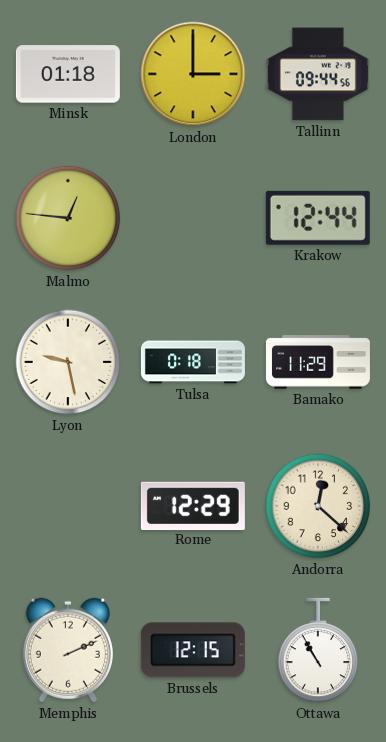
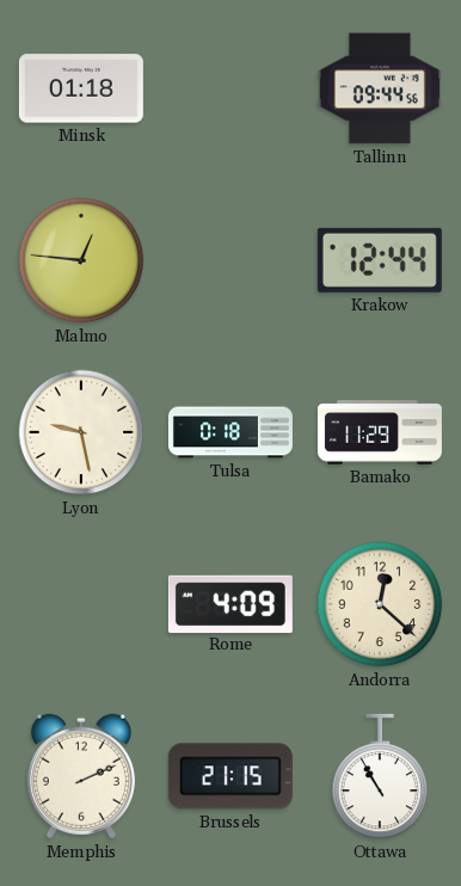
London: 3:00 -> none (193, 74)
Rome: 12:29 -> 4:09 (230, 603)
Brussels: 12:15 -> 21:15 (230, 776)
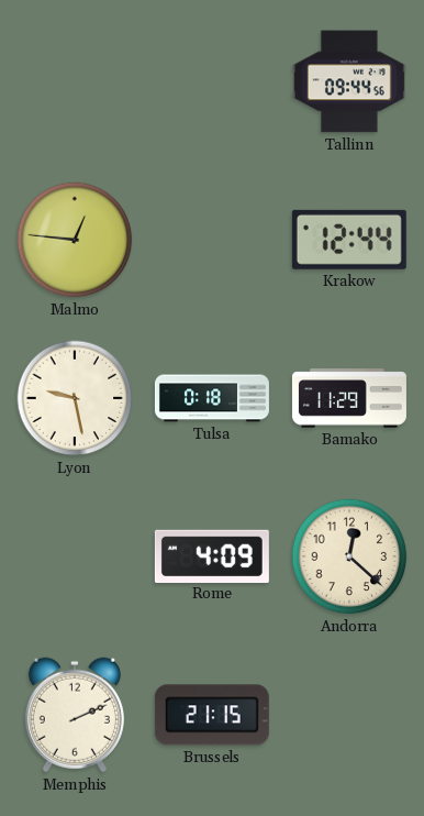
Minsk: 01:18 -> none (81, 88)
Ottawa: 10:55 -> none (380, 776)
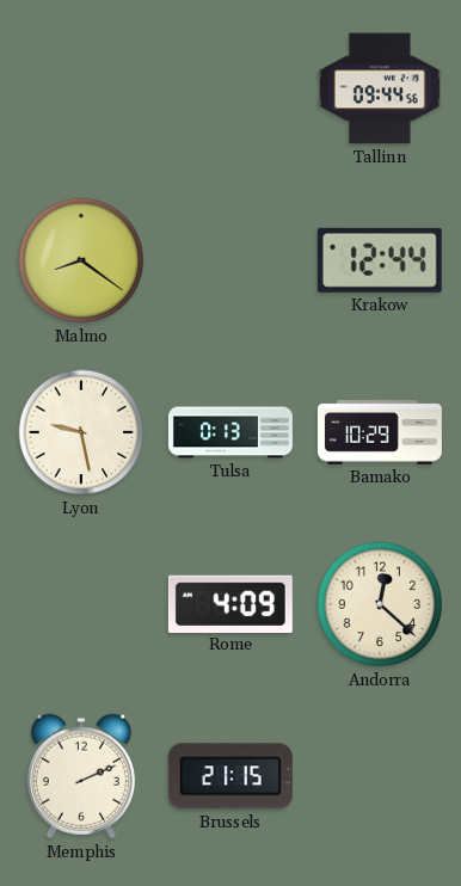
Malmo: 12:46 -> 8:21 (81, 260)
Tulsa: 0:18 -> 0:13 (230, 432)
Bamako: 11:29 -> 10:29 (380, 432)
